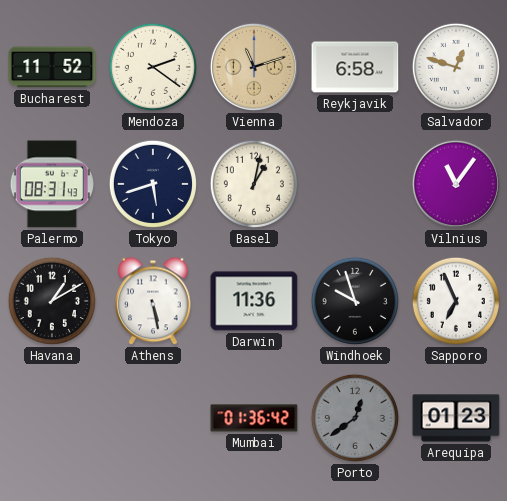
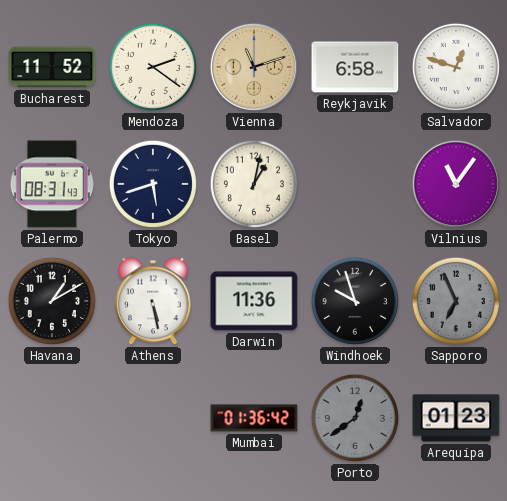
Sapporo dial: white -> grey (456, 301)
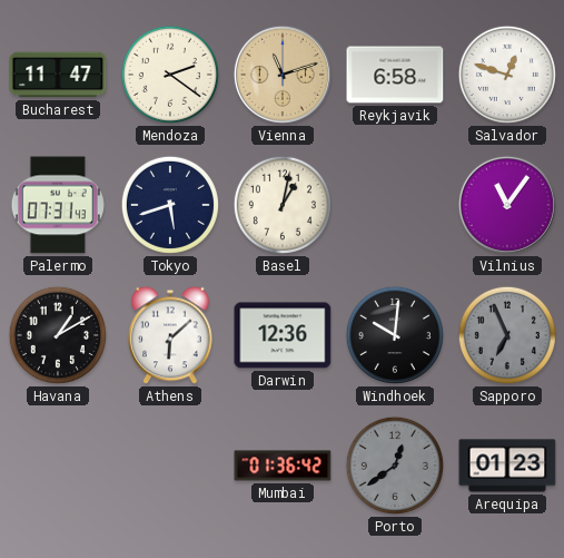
Bucharest: 11:52 -> 11:47 (58, 75)
Palermo: 08:31 -> 07:31 (58, 205)
Athens: 5:28 -> 6:08 (170, 335)
Darwin: 11:36 -> 12:36 (283, 335)
Windhoek: 9:57 -> 10:01 (395, 335)
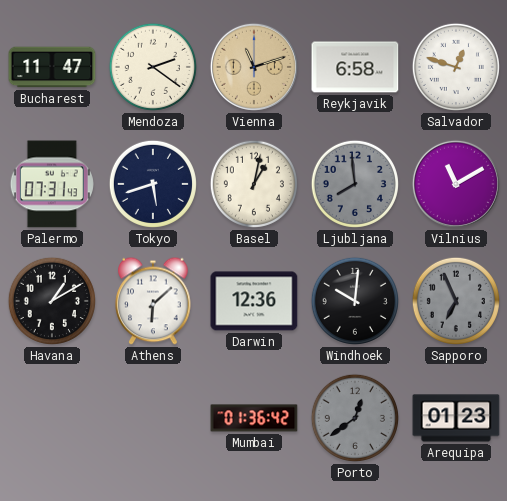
Ljubljana: none -> 7:59 (355, 184)
Vilnius: 11:06 -> 11:10 (456, 184)
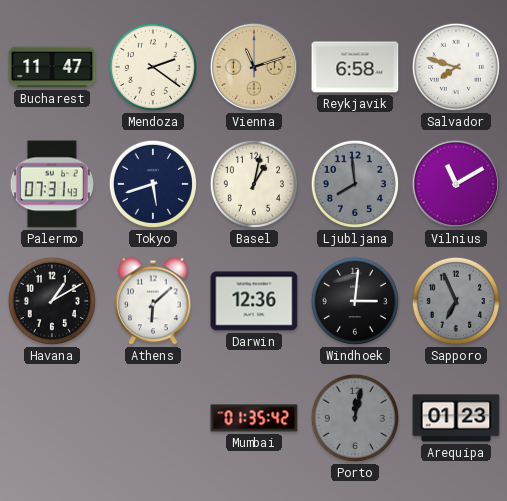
Salvador: 12:48 -> 7:48 (456, 67)
Windhoek: 10:01 -> 3:01 (355, 301)
Mumbai: 01:36 -> 01:35 (254, 418)
Porto: 12:39 -> 12:02 (355, 418)
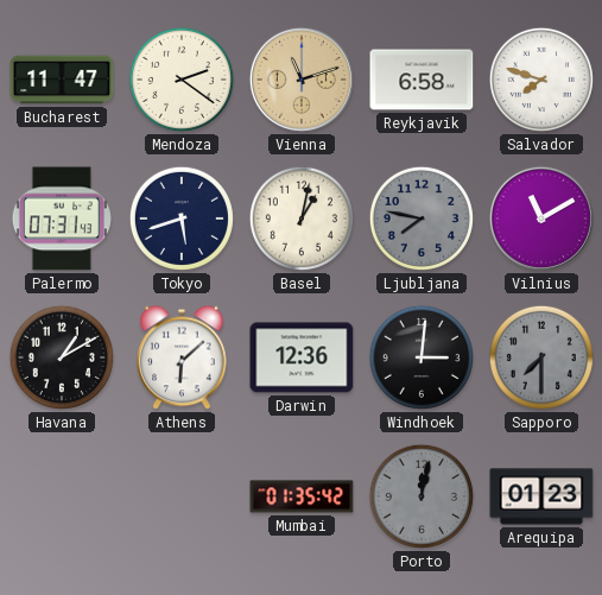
Ljubljana: 7:59 -> 7:47 (422, 219)
Sapporo: 6:56 -> 7:30 (541, 357)
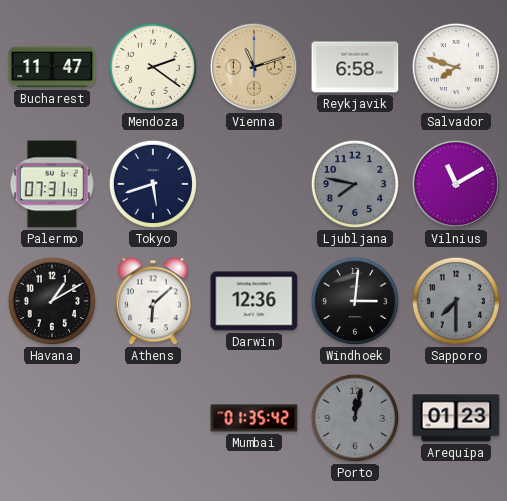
Basel: 1:02 -> none (302, 219)
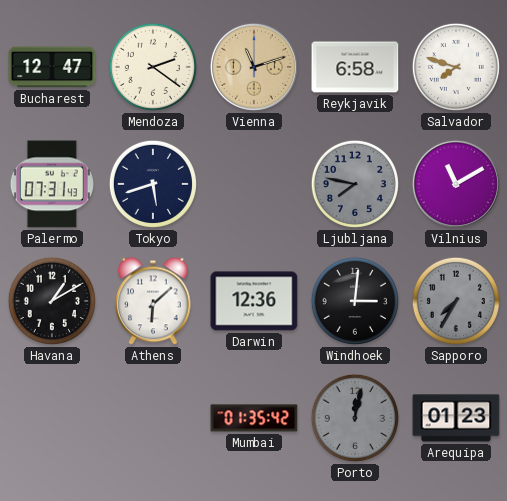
Bucharest: 11:47 -> 12:47 (52, 67)
Sapporo: 7:30 -> 7:35 (456, 301)
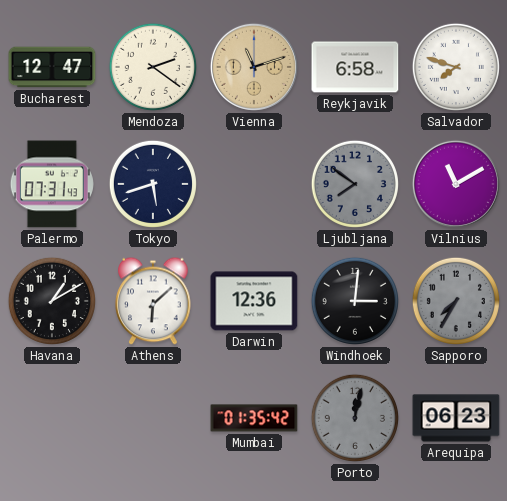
Ljubljana: 7:47 -> 7:51 (355, 184)
Arequipa: 01:23 -> 06:23 (456, 418)
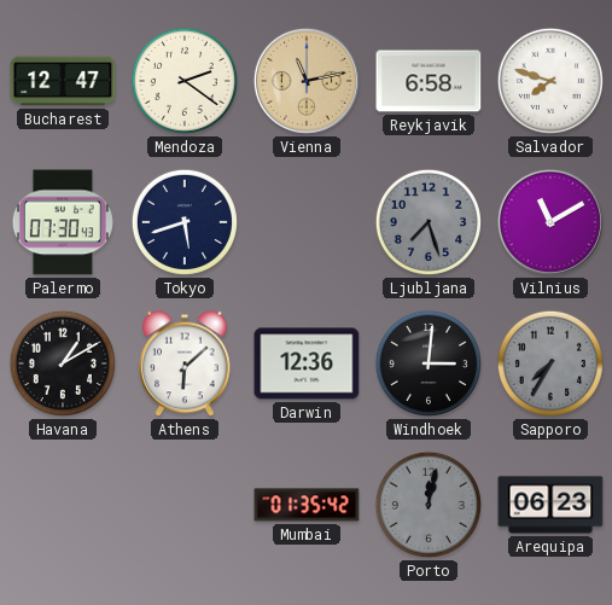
Vienna: 11:12 -> 11:13 (307, 81)
Palermo: 07:31 -> 07:30 (63, 222)
Ljubljana: 7:51 -> 7:27 (429, 222)
